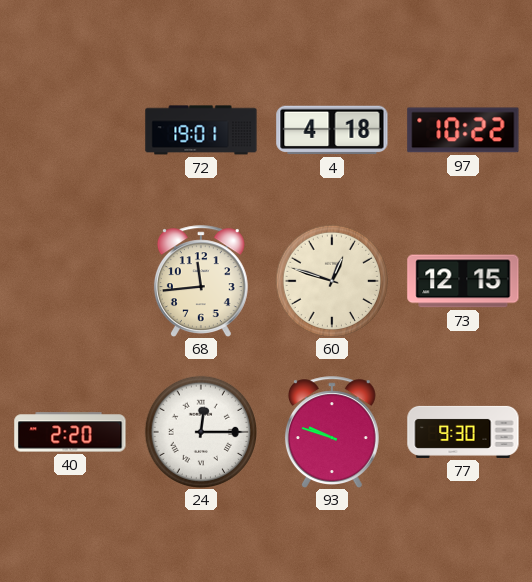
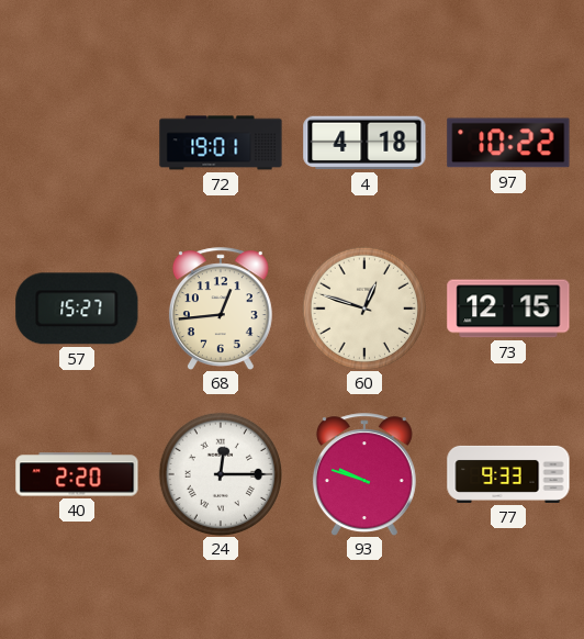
57: none -> 15:27 (77, 309)
68: 11:44 -> 12:44 (221, 309)
77: 9:30 -> 9:33 (508, 474)
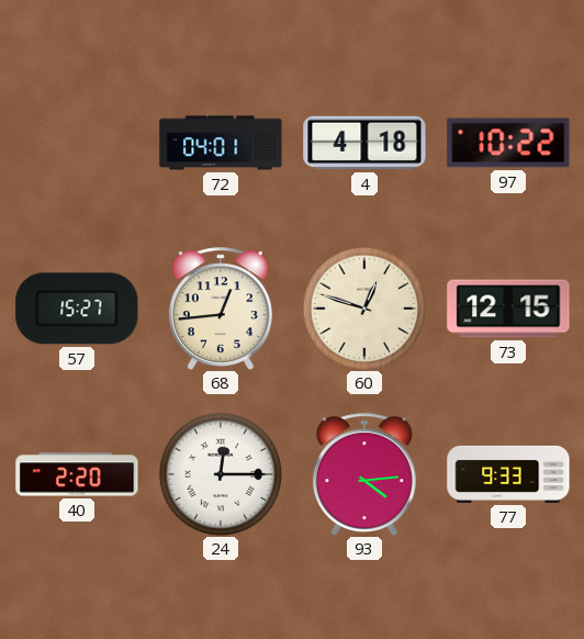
72: 19:01 -> 04:01 (221, 143)
93: 9:48 -> 4:14 (364, 474)
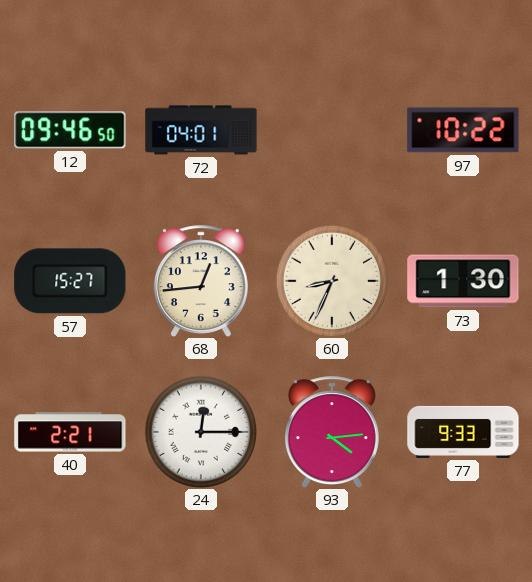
12: none -> 09:46 (70, 130)
4: 4:18 -> none (364, 143)
60: 12:48 -> 8:34 (331, 280)
73: 12:15 -> 1:30 (463, 281)
40: 2:20 -> 2:21 (70, 432)
